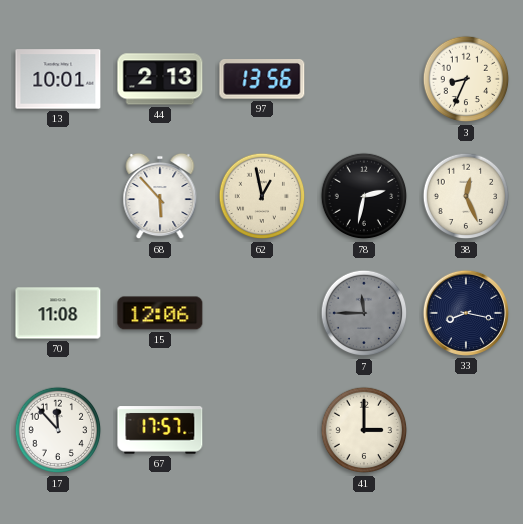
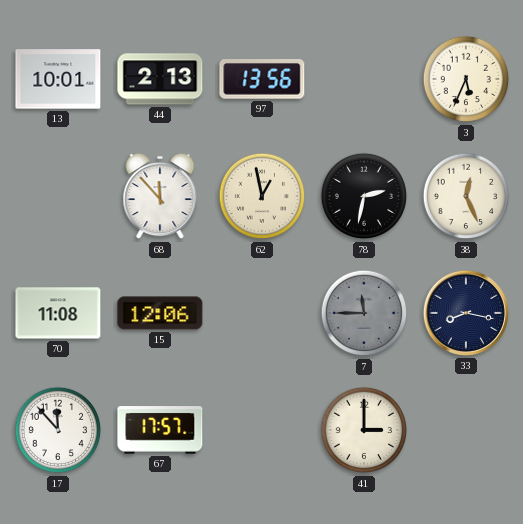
3: 8:34 -> 5:34 (466, 79)
68: 5:53 -> 11:53 (160, 196)
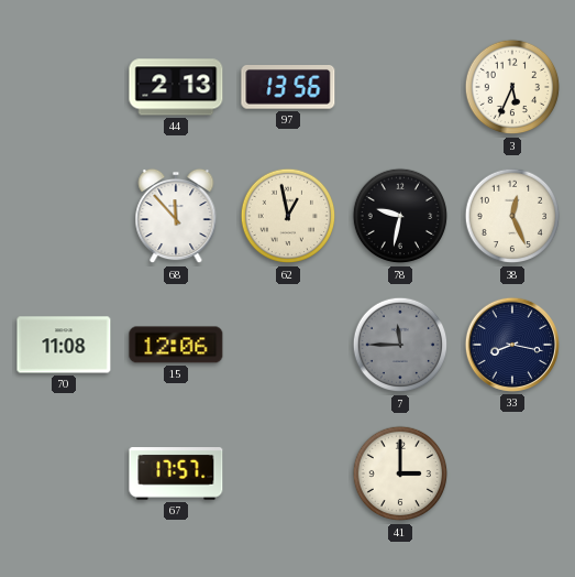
13: 10:01 -> none (58, 79)
78: 2:32 -> 9:32 (400, 216)
17: 11:53 -> none (58, 430)
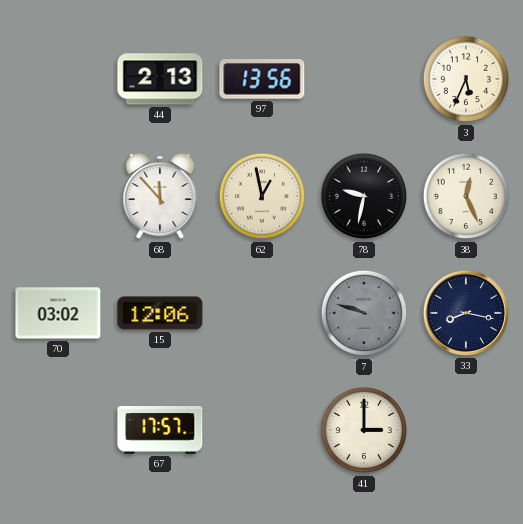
70: 11:08 -> 03:02 (58, 313)
7: 11:45 -> 9:48 (364, 313)
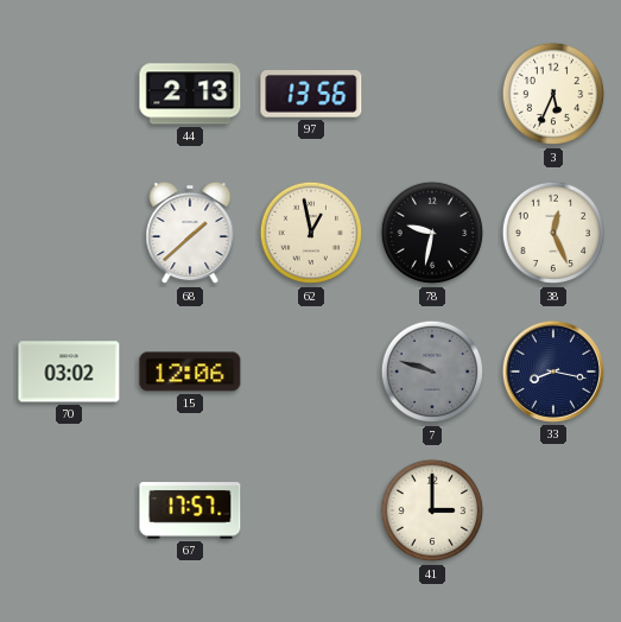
68: 11:53 -> 1:38 (190, 233)
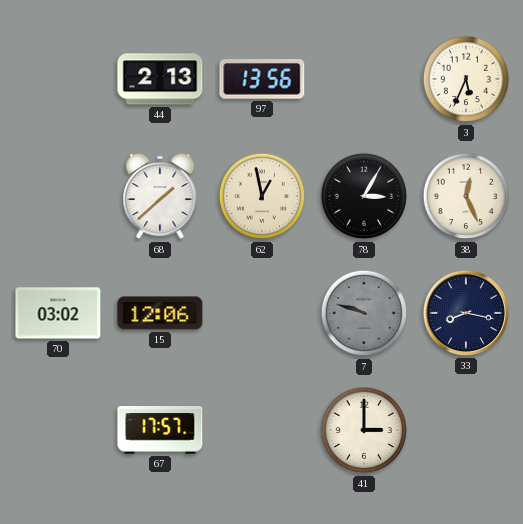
78: 9:32 -> 3:05 (364, 196)
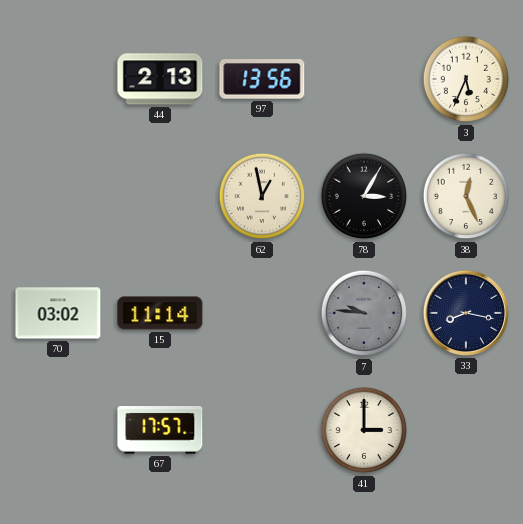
68: 1:38 -> none (160, 196)
15: 12:06 -> 11:14 (160, 313)
7: 9:48 -> 9:46 (364, 313)
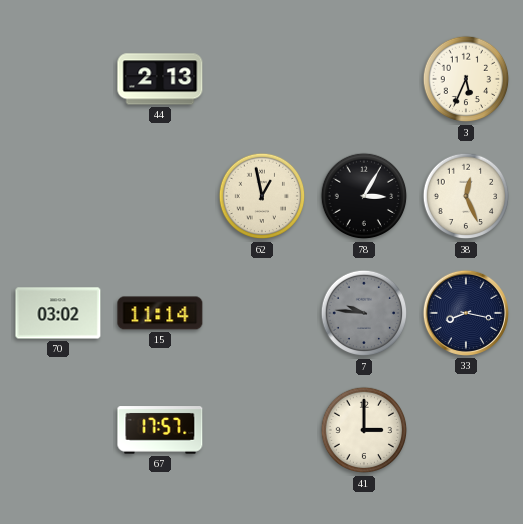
97: 13:56 -> none (262, 80)
